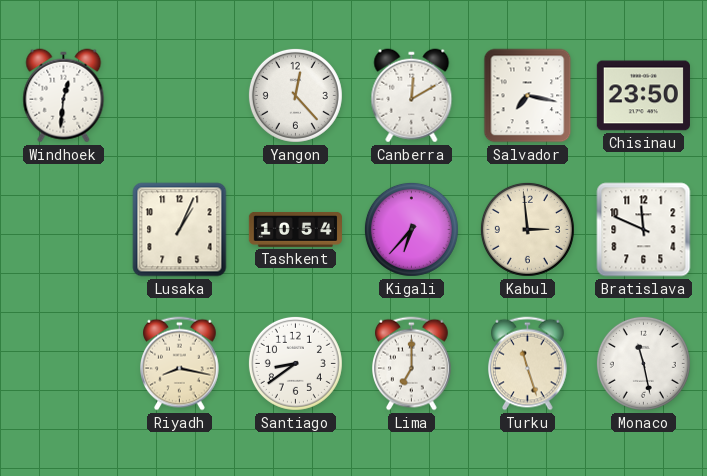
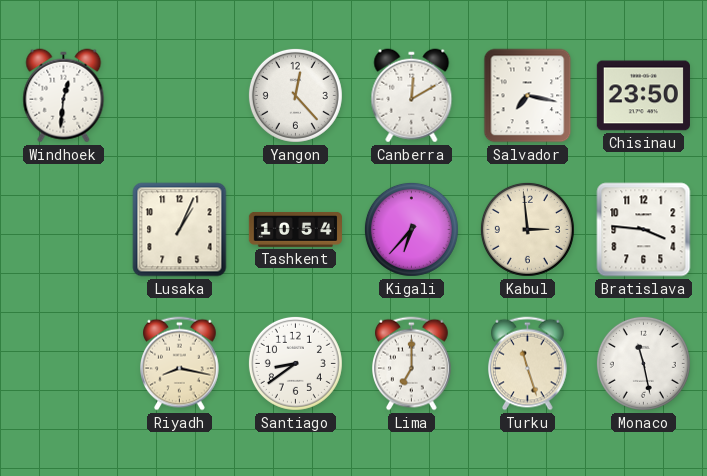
Bratislava: 11:49 -> 3:46 (644, 230)
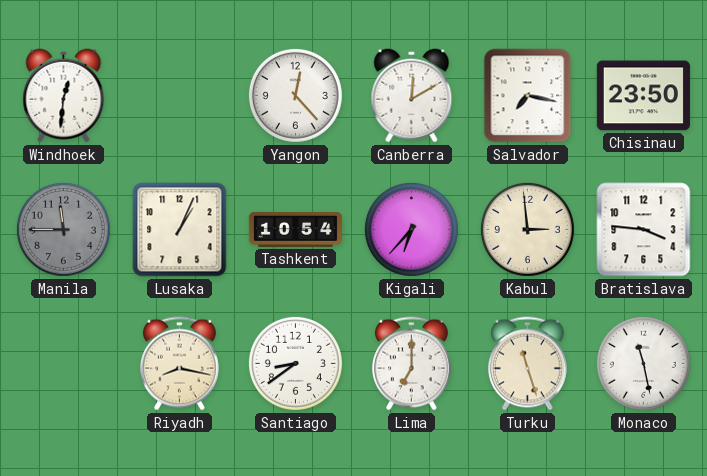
Manila: none -> 11:45 (63, 229)
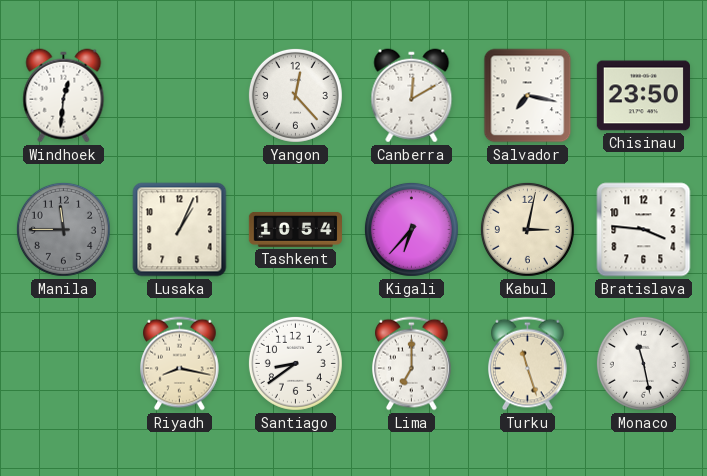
Kabul: 2:59 -> 3:02 (527, 229)
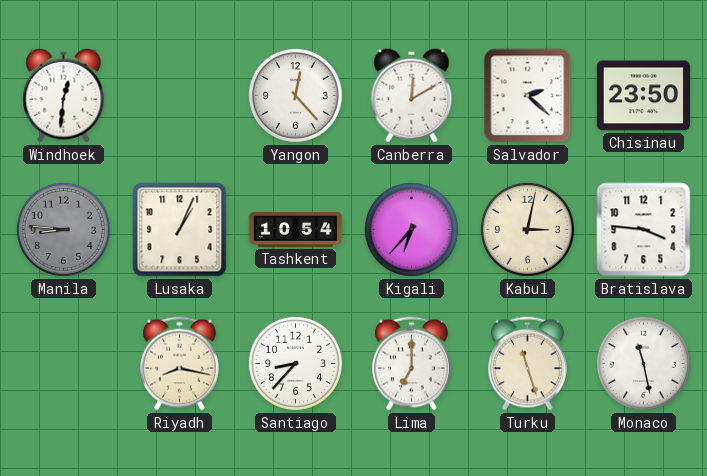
Salvador: 7:17 -> 2:22 (528, 96)
Manila: 11:45 -> 8:46 (63, 229)
Santiago: 8:39 -> 8:37 (295, 363)
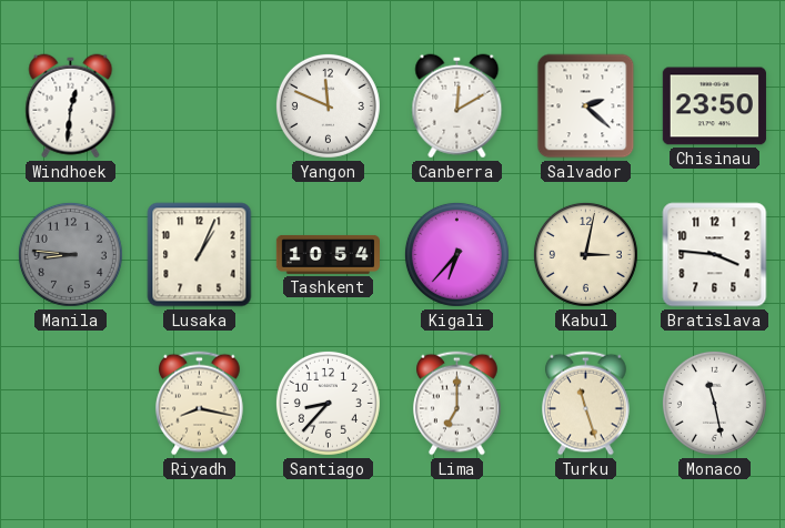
Yangon: 12:23 -> 11:49 (328, 105)
